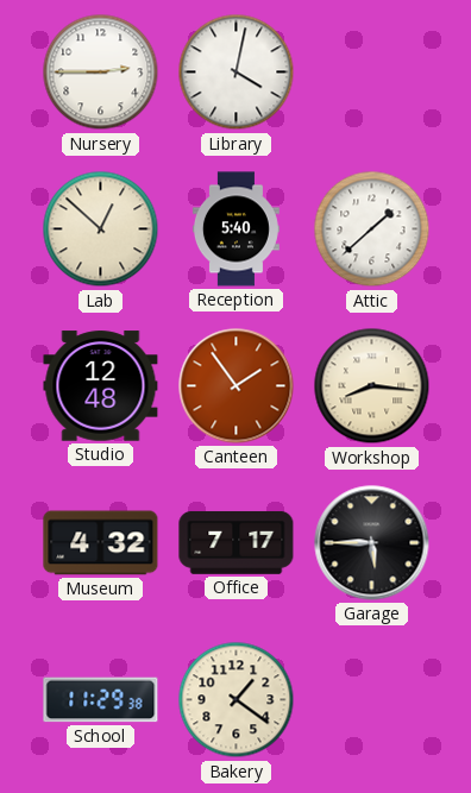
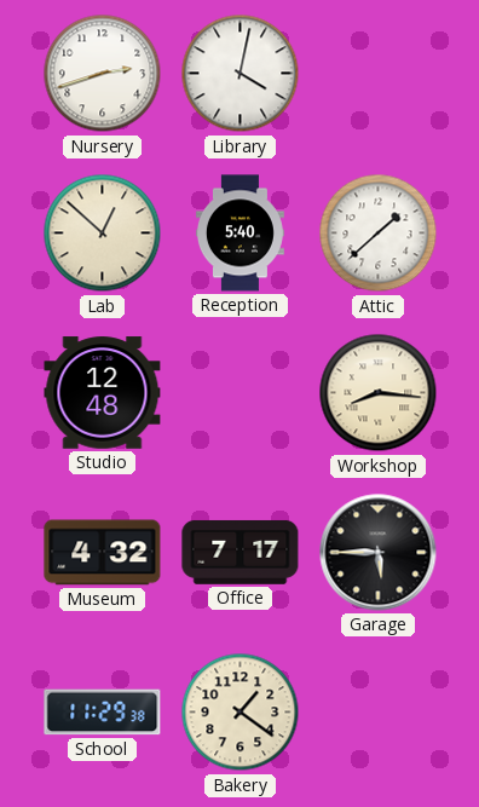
Nursery: 2:45 -> 2:42 (103, 74)
Canteen: 1:54 -> none (237, 386)
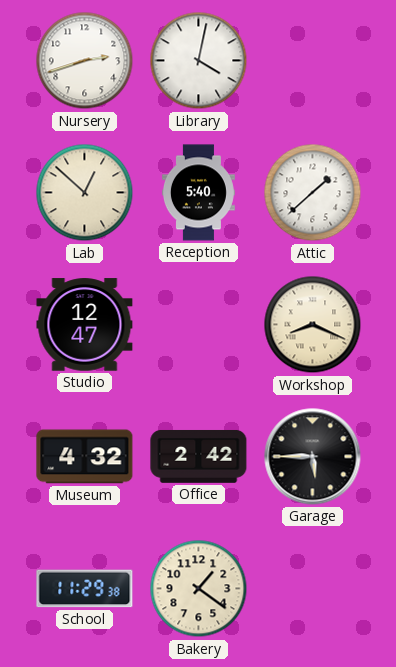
Studio: 12:48 -> 12:47 (85, 325)
Workshop: 8:16 -> 8:19 (313, 325)
Office: 7:17 -> 2:42 (199, 456)
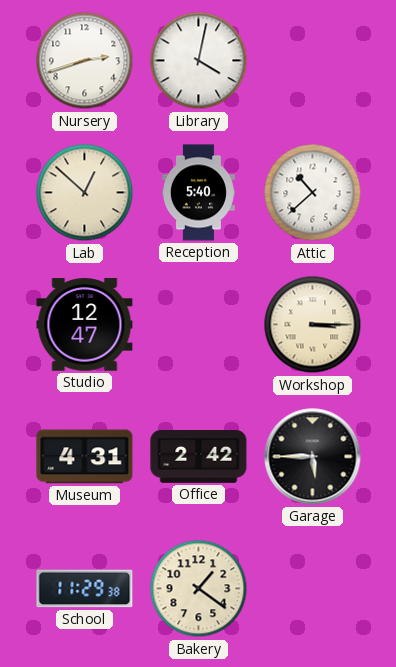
Attic: 1:38 -> 10:38 (313, 193)
Workshop: 8:19 -> 3:15 (313, 325)
Museum: 4:32 -> 4:31 (85, 457)
